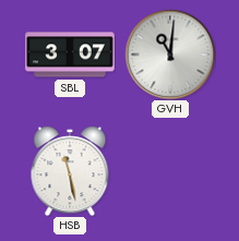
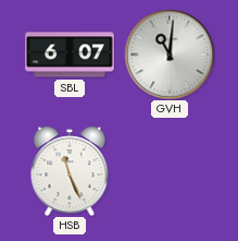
SBL: 3:07 -> 6:07 (70, 55)
HSB: 11:28 -> 11:26 (70, 171)
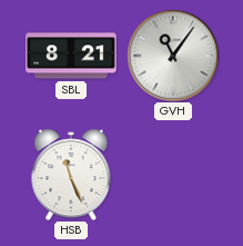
SBL: 6:07 -> 8:21 (71, 56)
GVH: 11:01 -> 11:06 (173, 56)
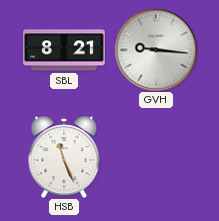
GVH: 11:06 -> 9:16 (156, 50)
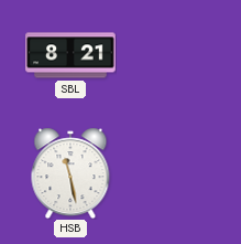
GVH: 9:16 -> none (156, 50)
HSB: 11:26 -> 11:28 (70, 173)
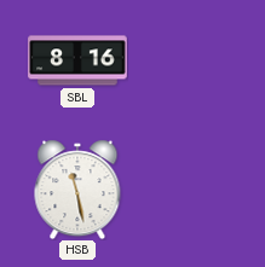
SBL: 8:21 -> 8:16 (77, 60)
